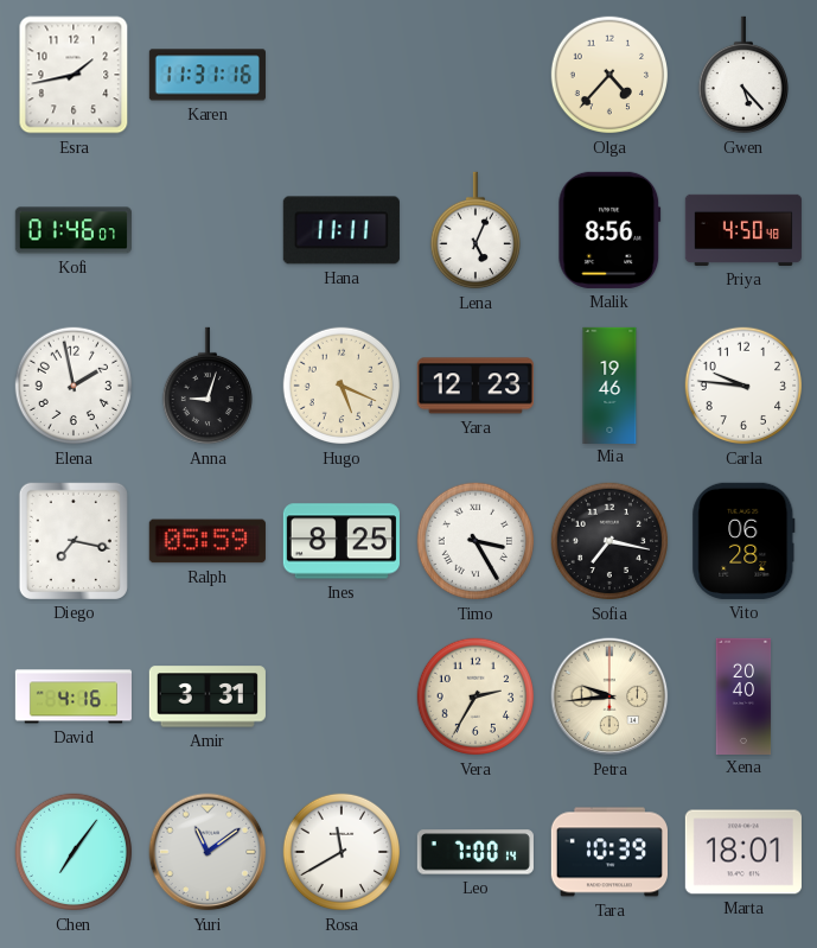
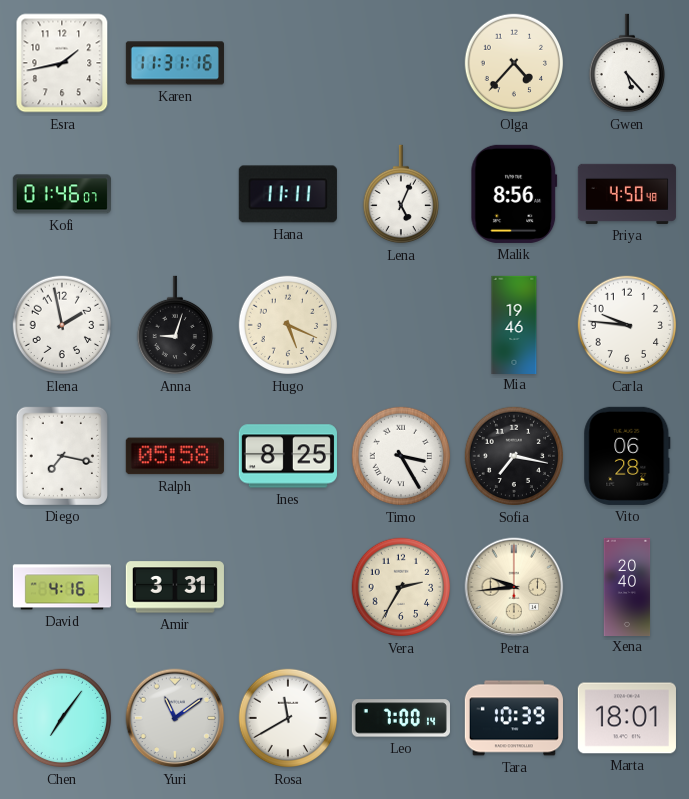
Yara: 12:23 -> none (475, 386)
Ralph: 05:59 -> 05:58 (175, 456)
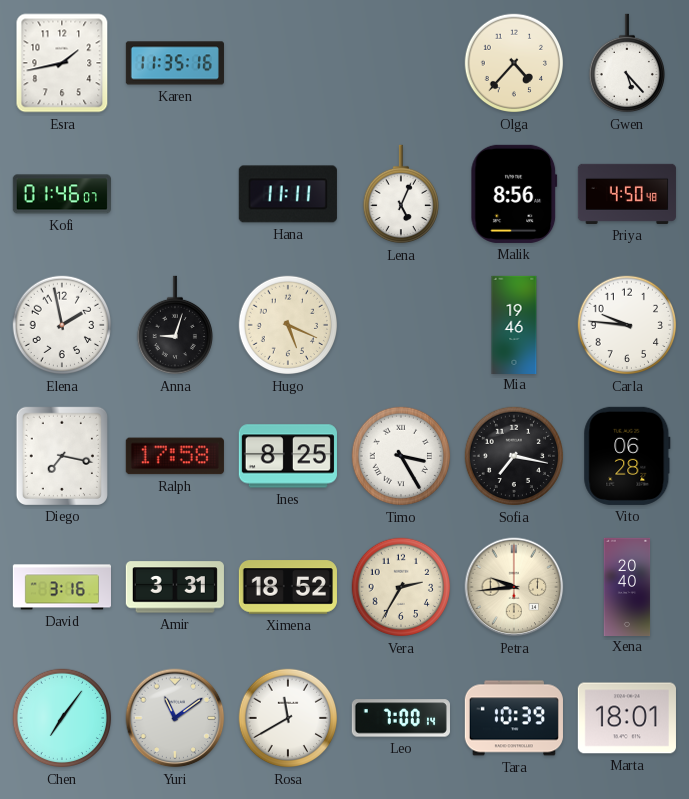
Karen: 11:31 -> 11:35 (175, 63)
Ralph: 05:58 -> 17:58 (175, 456)
David: 4:16 -> 3:16 (61, 587)
Ximena: none -> 18:52 (288, 587)
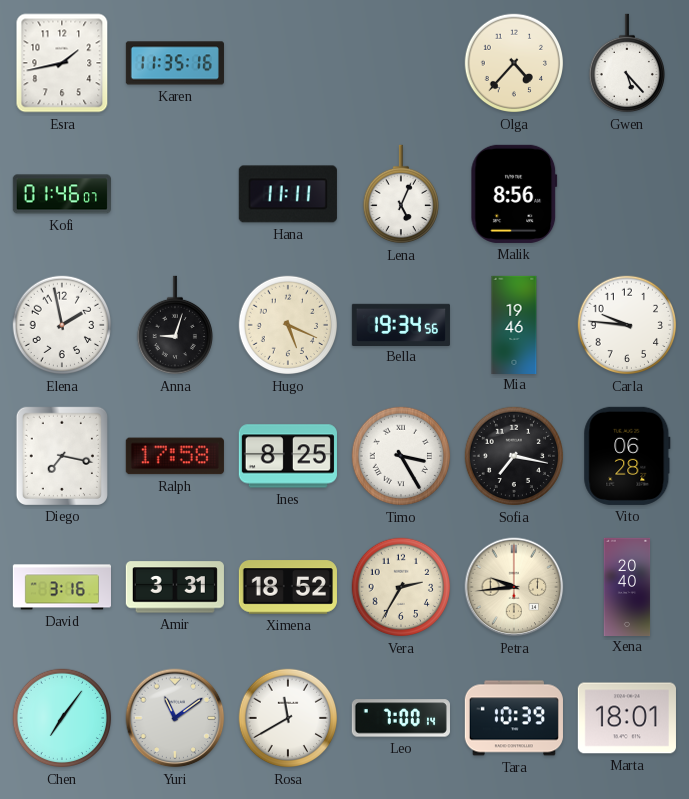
Priya: 4:50 -> none (627, 194)
Bella: none -> 19:34 (401, 324)
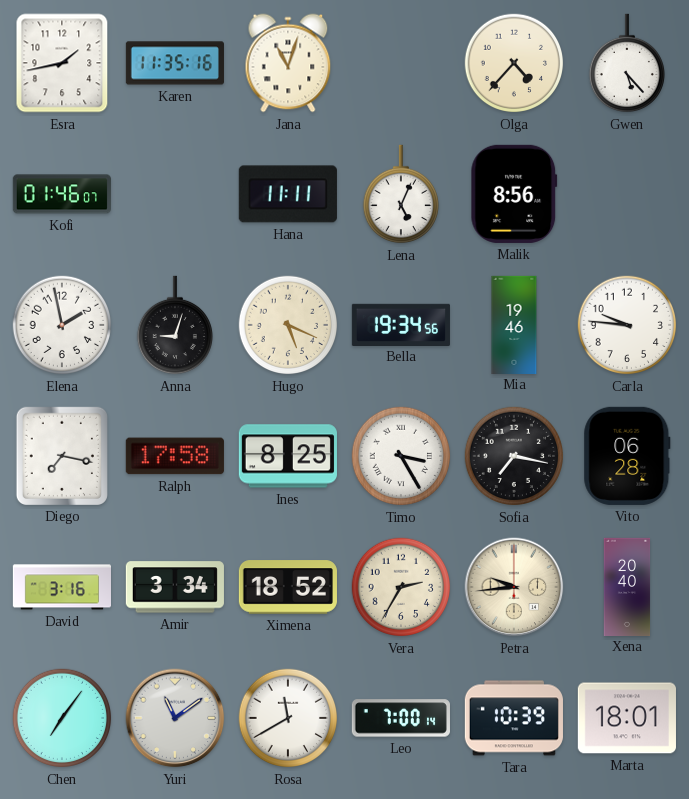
Jana: none -> 11:03 (288, 63)
Amir: 3:31 -> 3:34 (175, 587)
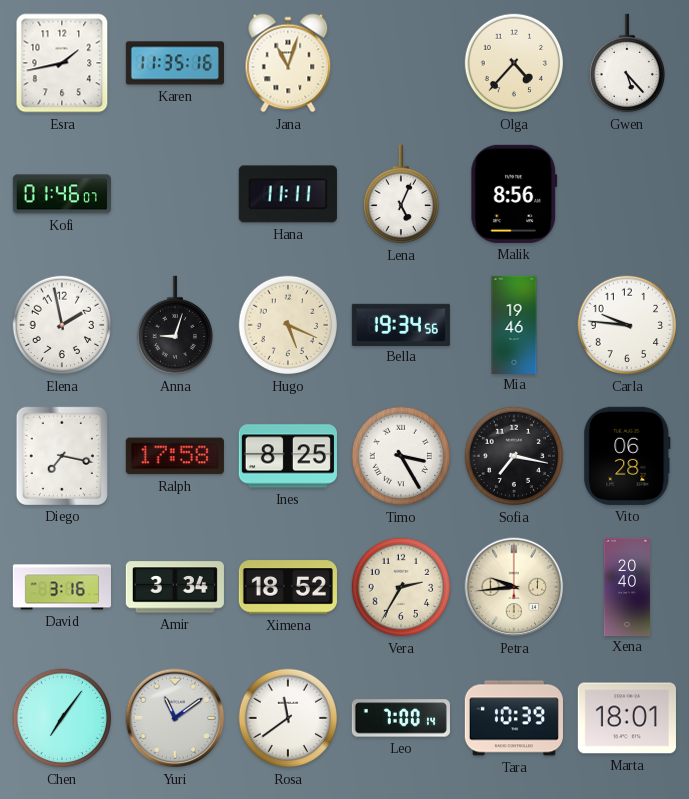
Rosa: 11:40 -> 11:39 (288, 718)
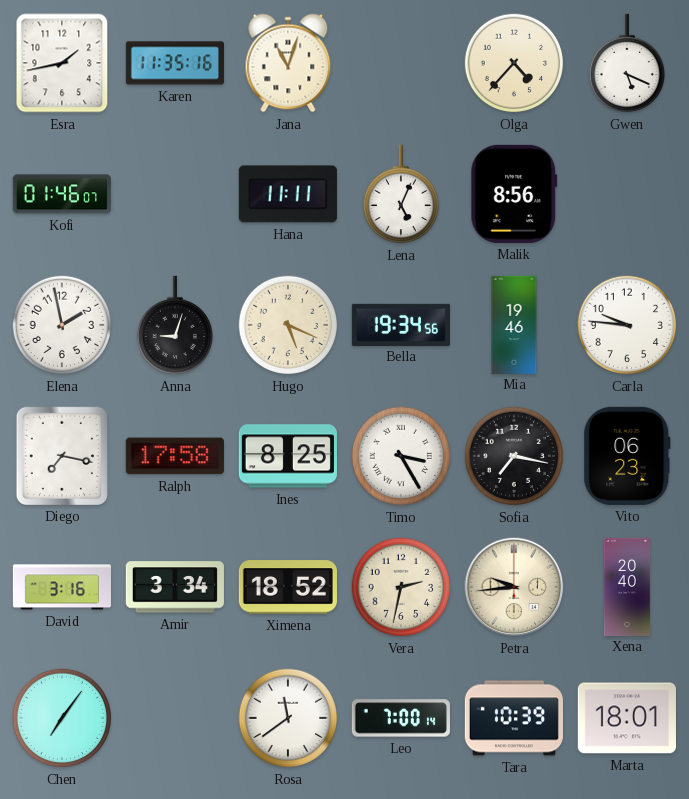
Gwen: 5:23 -> 5:19 (626, 63)
Vito: 06:28 -> 06:23 (627, 456)
Vera: 2:35 -> 2:32 (401, 587)
Yuri: 11:09 -> none (175, 718)
